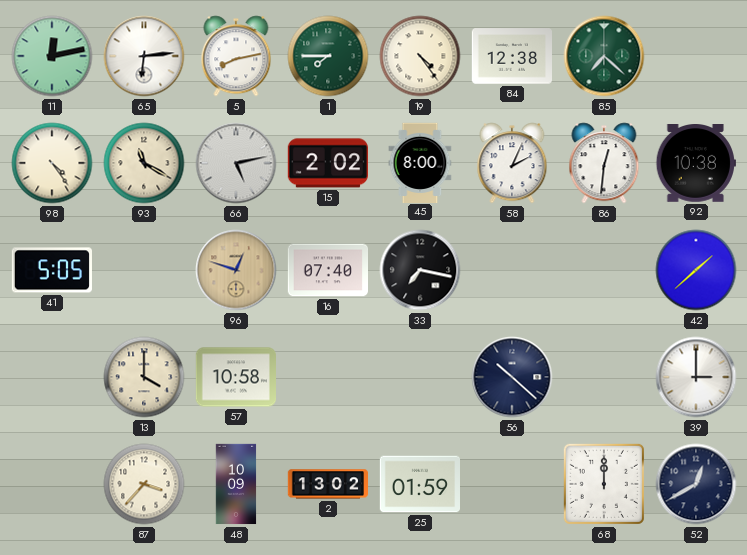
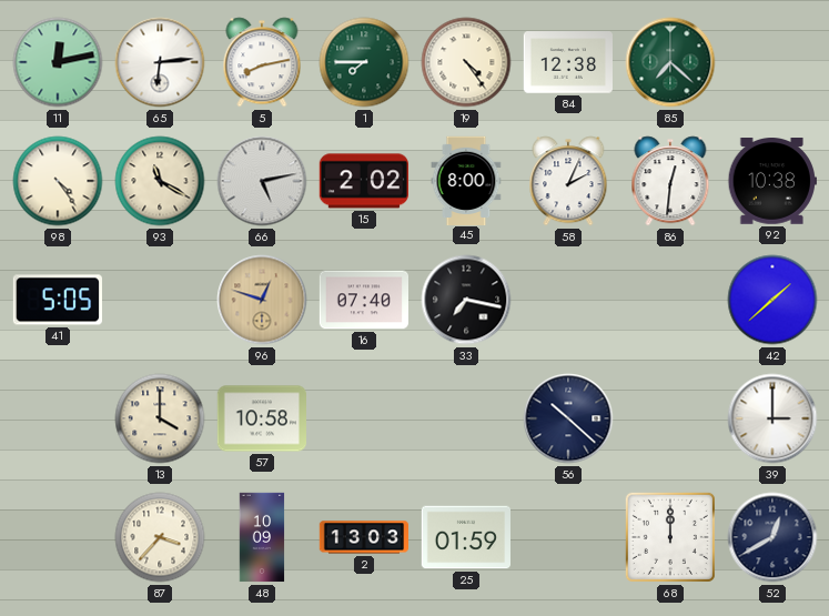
2: 13:02 -> 13:03 (363, 537)
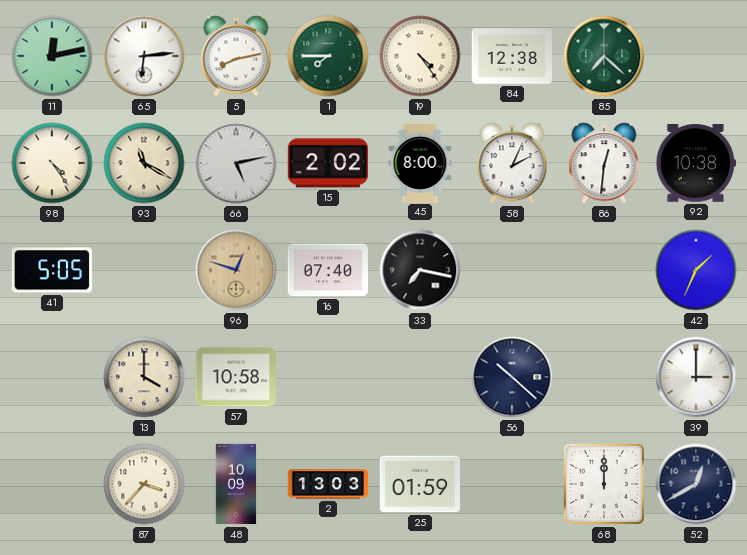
42: 1:38 -> 1:34 (696, 270)
